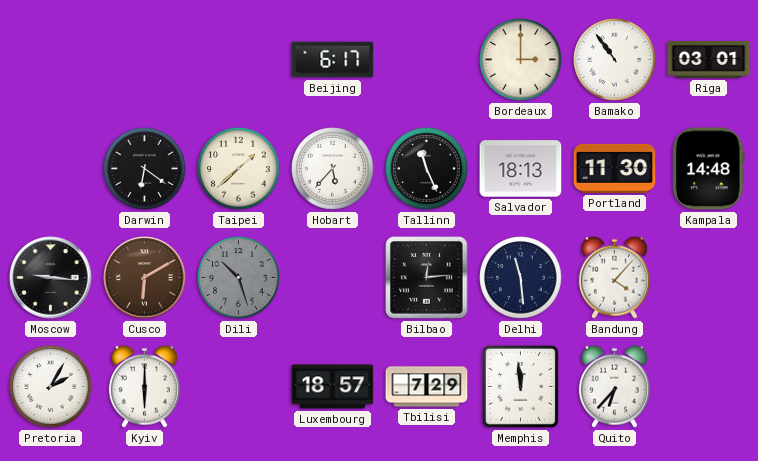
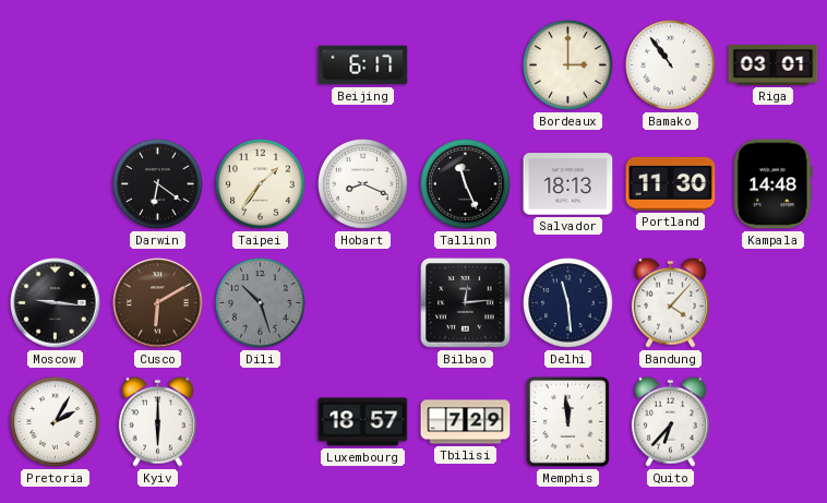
Taipei: 1:38 -> 1:36 (261, 184)
Hobart: 5:37 -> 8:19 (363, 184)
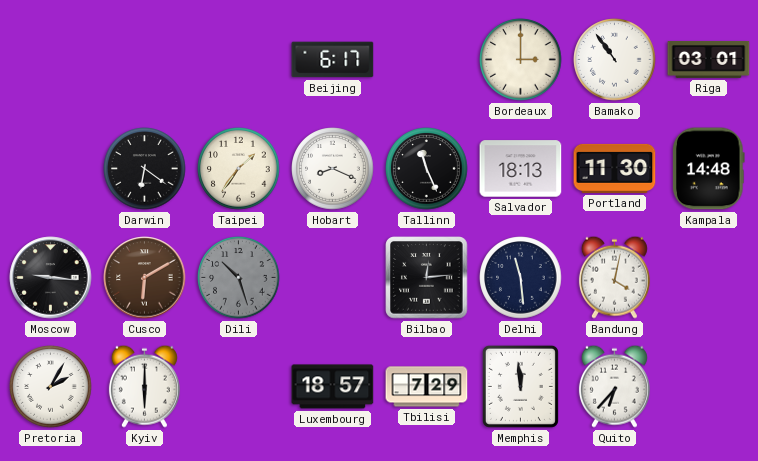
Bandung: 4:07 -> 4:02 (614, 277)
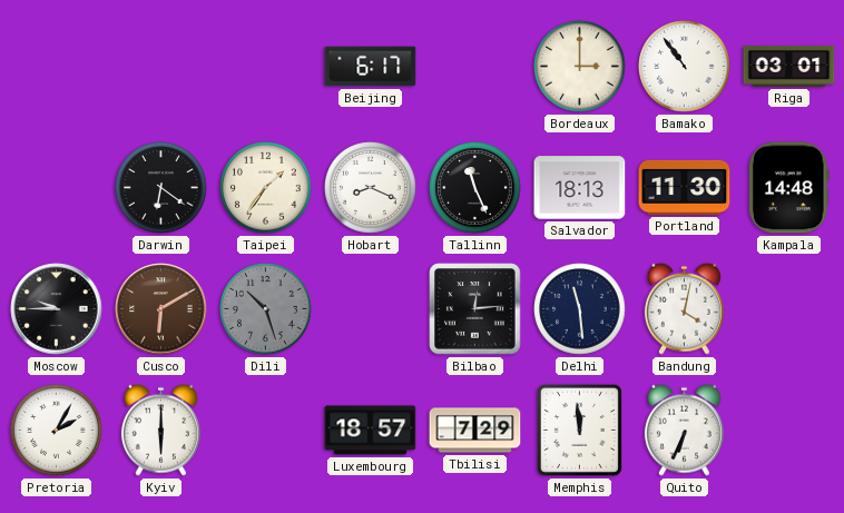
Moscow: 9:16 -> 9:45 (57, 309)
Quito: 6:37 -> 6:34 (684, 430)
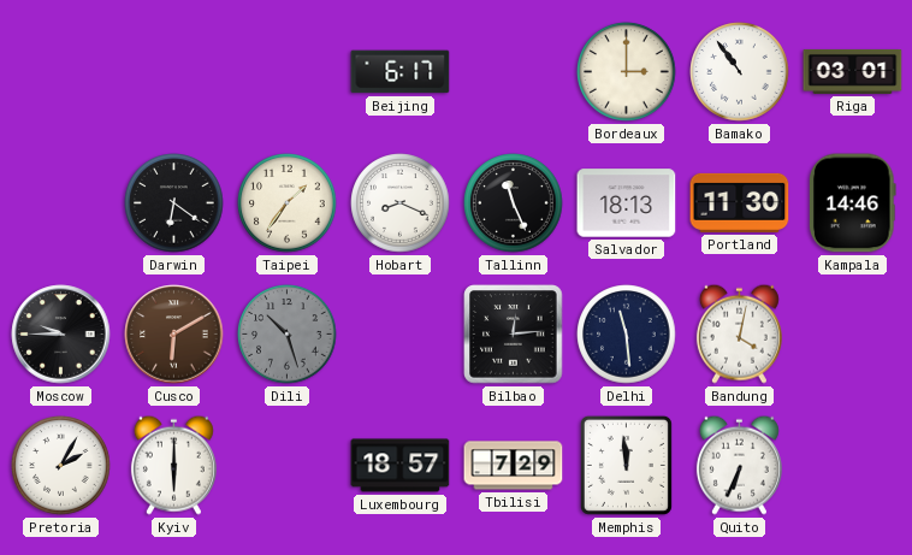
Kampala: 14:48 -> 14:46 (853, 203)
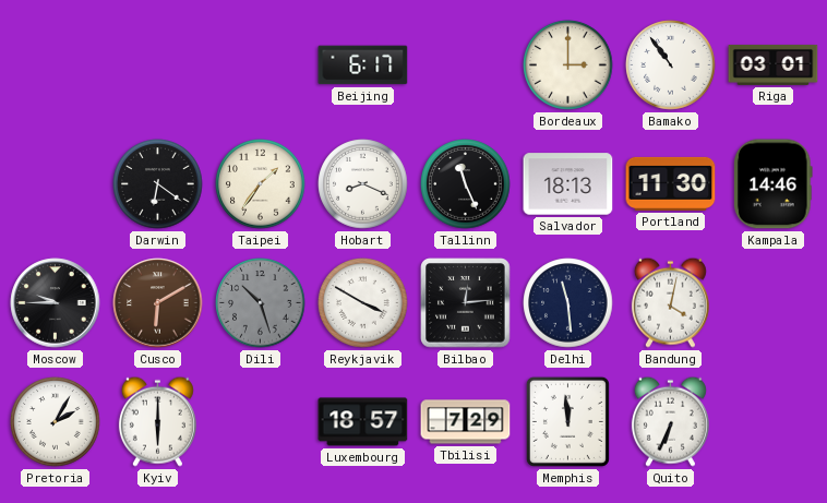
Reykjavik: none -> 3:50 (363, 303)
